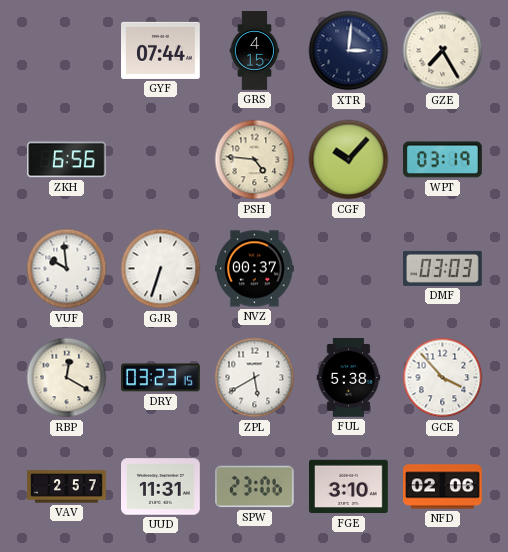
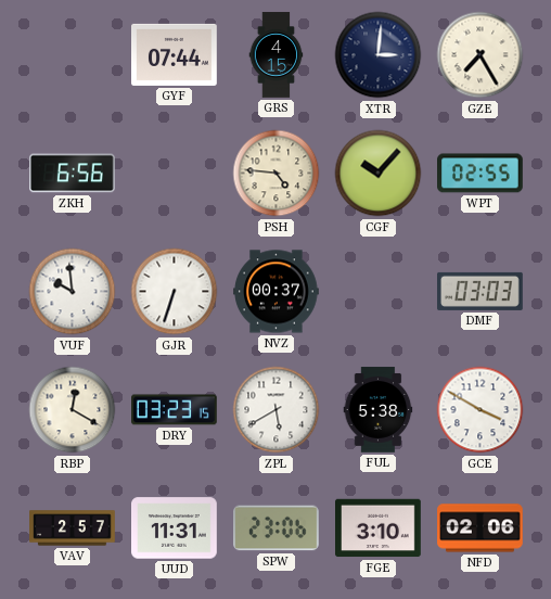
WPT: 03:19 -> 02:55 (480, 174)
GCE: 3:53 -> 3:50 (480, 410)
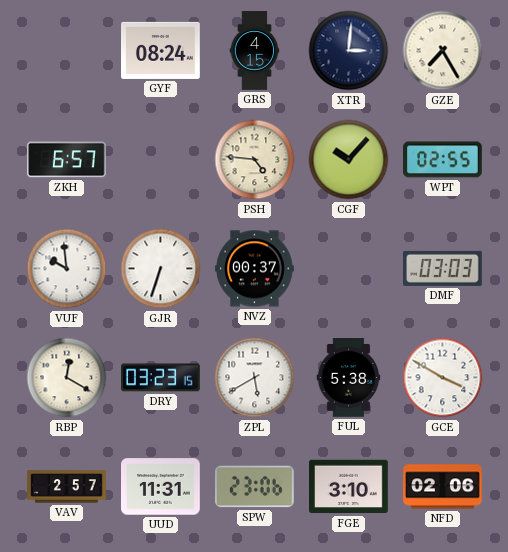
GYF: 07:44 -> 08:24 (161, 50)
ZKH: 6:56 -> 6:57 (67, 160)
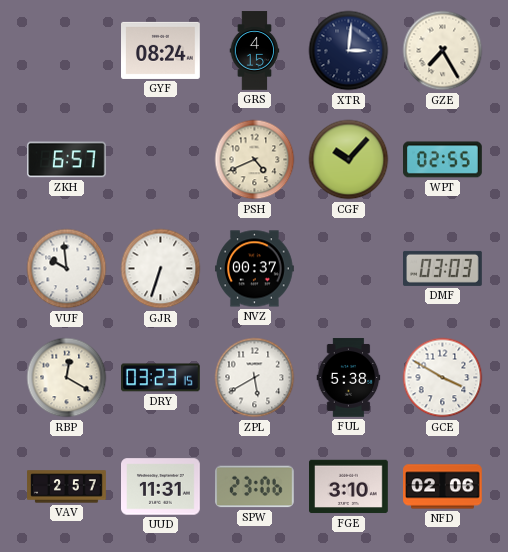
PSH: 4:46 -> 4:41 (255, 160)
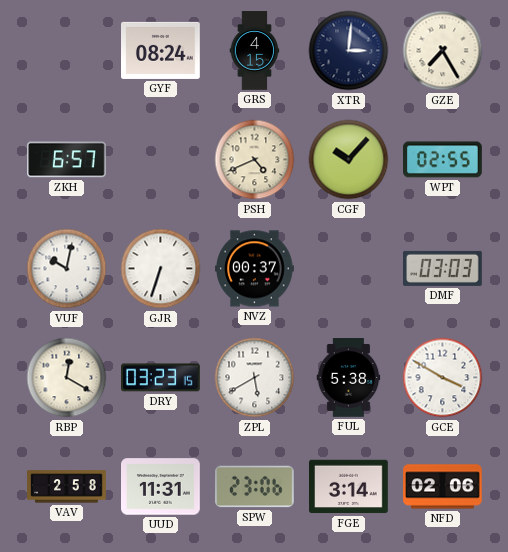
VUF: 9:59 -> 10:02 (67, 269)
VAV: 2:57 -> 2:58 (67, 487)
FGE: 3:10 -> 3:14 (349, 487)
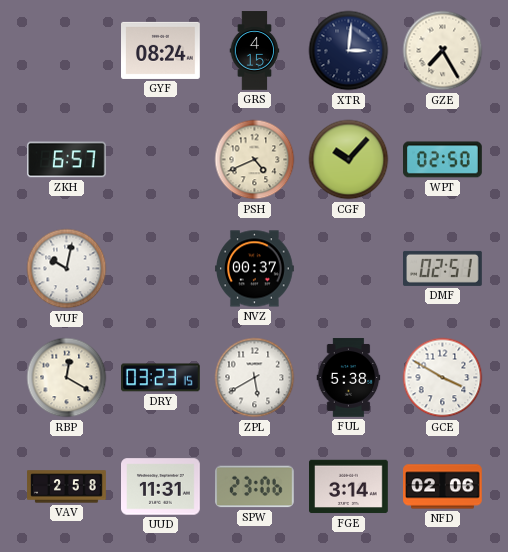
WPT: 02:55 -> 02:50 (443, 160)
GJR: 6:33 -> none (161, 269)
DMF: 03:03 -> 02:51 (443, 268)
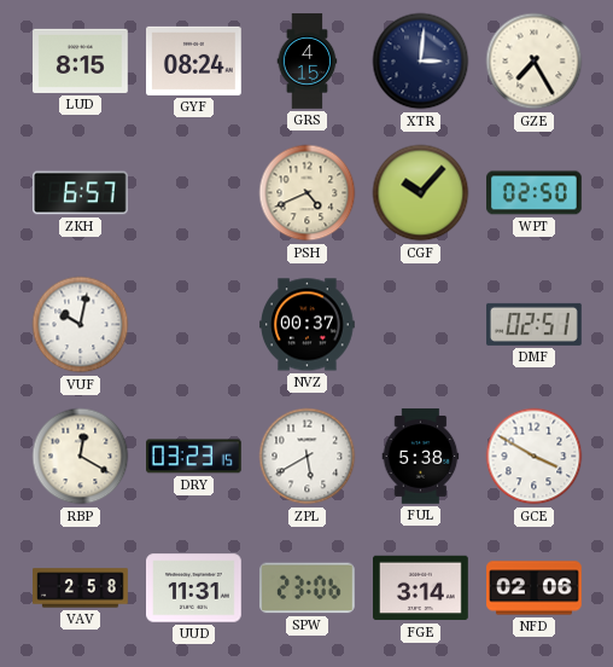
LUD: none -> 8:15 (81, 60)
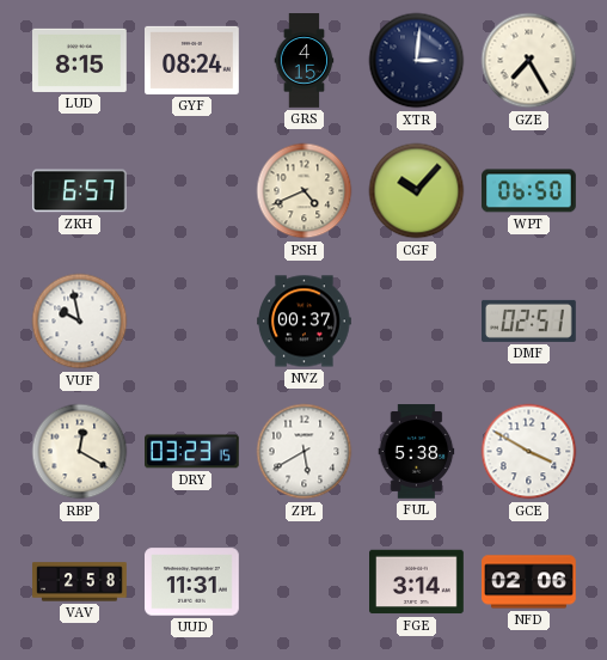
WPT: 02:50 -> 06:50 (529, 191)
VUF: 10:02 -> 9:58 (80, 322)
SPW: 23:06 -> none (308, 588)
